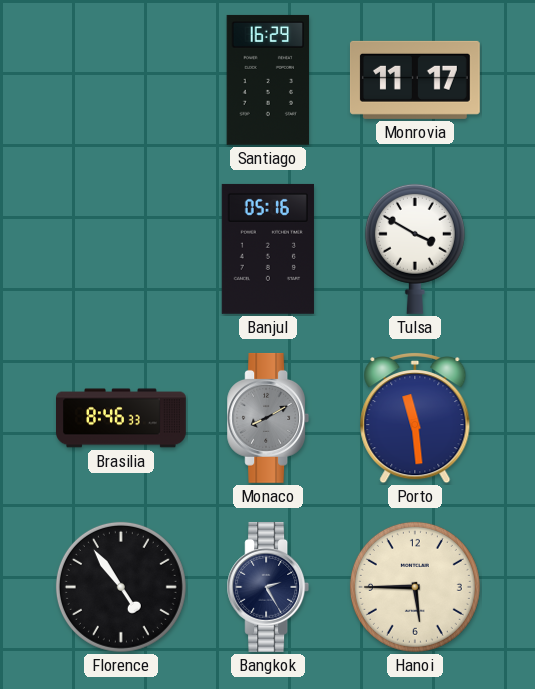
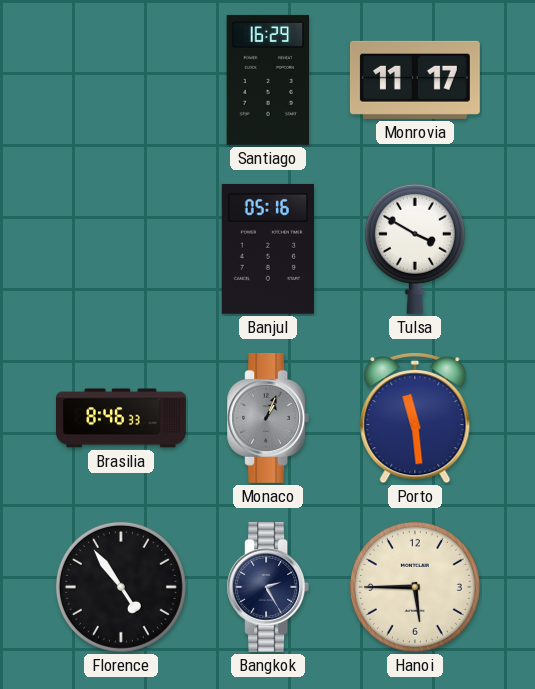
Monaco: 8:10 -> 1:04 (268, 418)
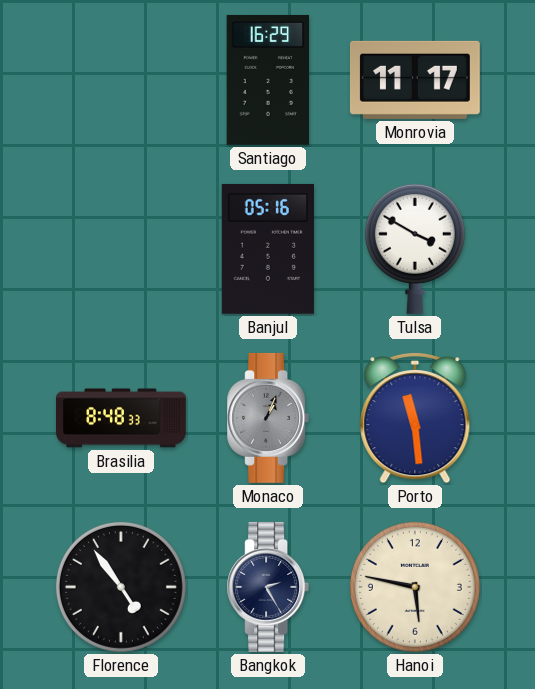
Brasilia: 8:46 -> 8:48 (122, 418)
Hanoi: 5:45 -> 5:47 (415, 587)
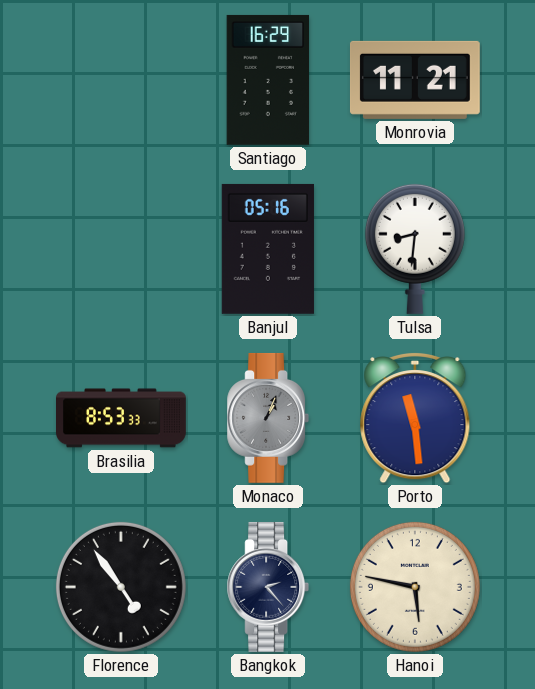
Monrovia: 11:17 -> 11:21 (415, 80)
Tulsa: 3:50 -> 8:31 (415, 249)
Brasilia: 8:48 -> 8:53 (122, 418)
Bangkok: 2:25 -> 2:23 (268, 587)
